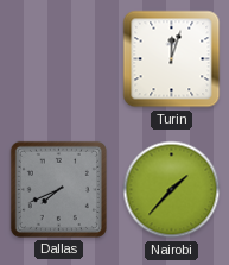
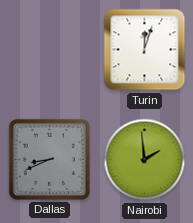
Dallas: 7:41 -> 8:41 (49, 159)
Nairobi: 1:37 -> 1:59 (145, 160)
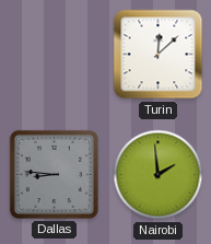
Turin: 12:03 -> 12:08 (159, 55)
Dallas: 8:41 -> 8:46 (54, 174)
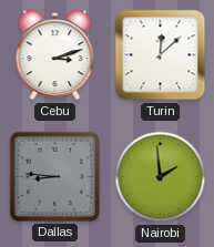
Cebu: none -> 3:12 (55, 55)
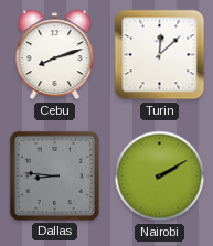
Cebu: 3:12 -> 8:12 (55, 55)
Nairobi: 1:59 -> 2:10 (160, 177)
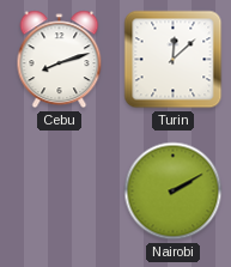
Dallas: 8:46 -> none (54, 175)
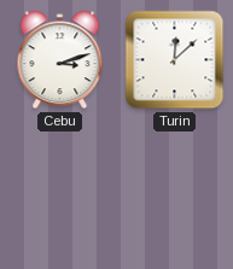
Cebu: 8:12 -> 3:12 (60, 60)
Nairobi: 2:10 -> none (174, 192)
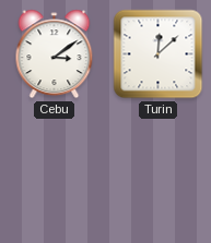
Cebu: 3:12 -> 3:09 (55, 54)
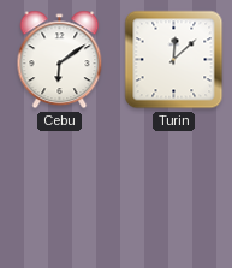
Cebu: 3:09 -> 6:09 (60, 60)
